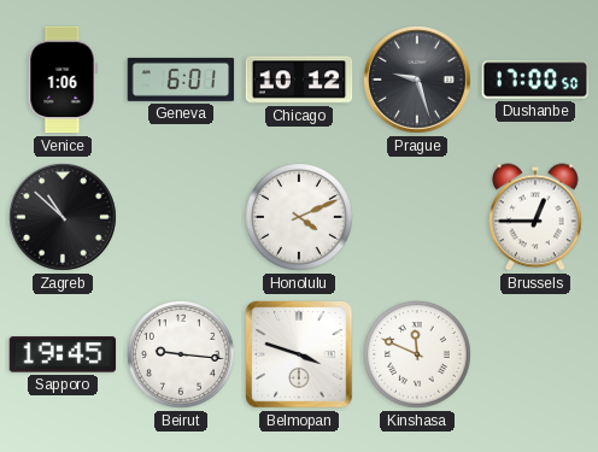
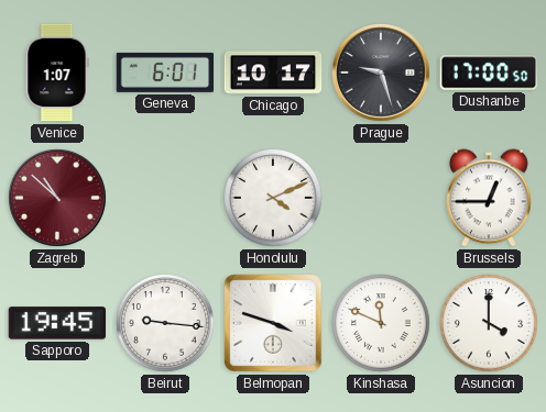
Venice: 1:06 -> 1:07 (57, 73)
Chicago: 10:12 -> 10:17 (273, 73)
Zagreb dial: black -> burgundy (57, 198)
Asuncion: none -> 4:00 (489, 323)
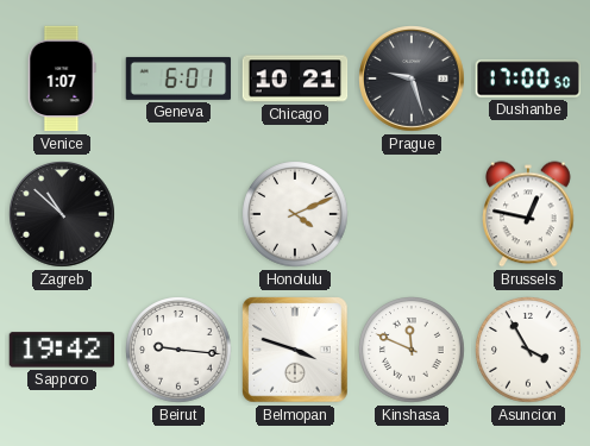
Chicago: 10:17 -> 10:21 (295, 78)
Zagreb dial: burgundy -> black (62, 214)
Brussels: 12:45 -> 12:47 (528, 214)
Sapporo: 19:45 -> 19:42 (62, 350)
Asuncion: 4:00 -> 3:55 (528, 350)
